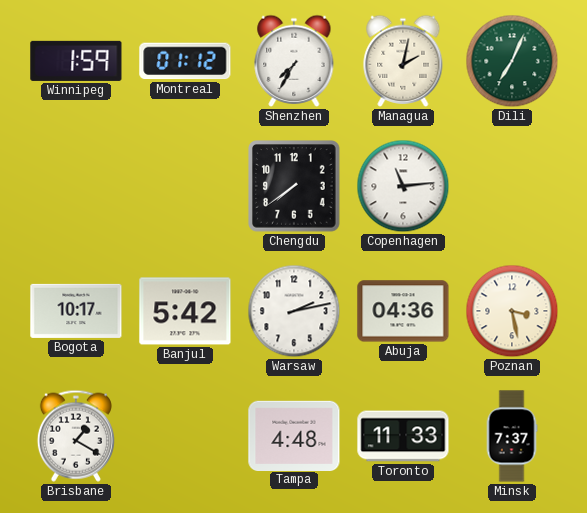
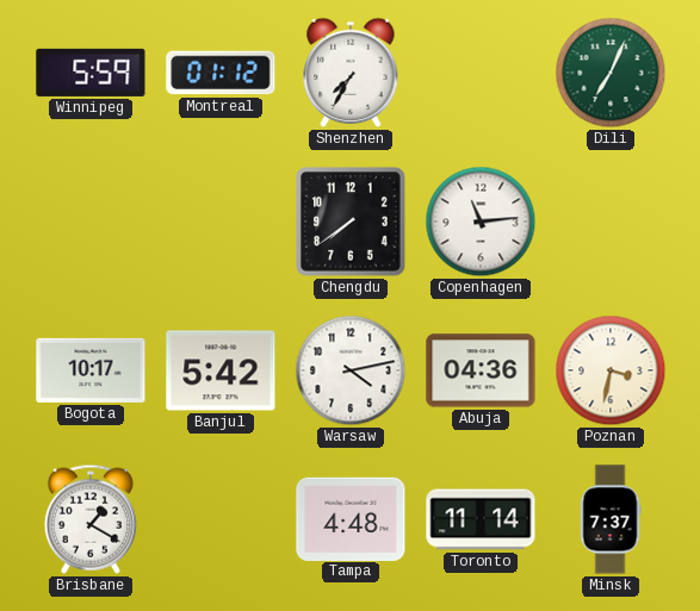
Winnipeg: 1:59 -> 5:59 (91, 73)
Managua: 2:02 -> none (403, 61)
Warsaw: 2:13 -> 4:13 (351, 370)
Poznan: 3:28 -> 3:32 (611, 370)
Toronto: 11:33 -> 11:14 (481, 519)
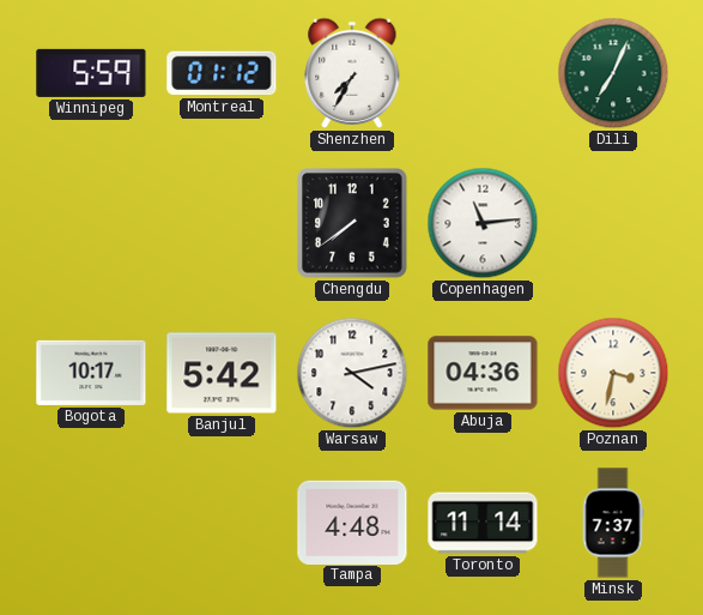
Brisbane: 1:20 -> none (91, 519)
